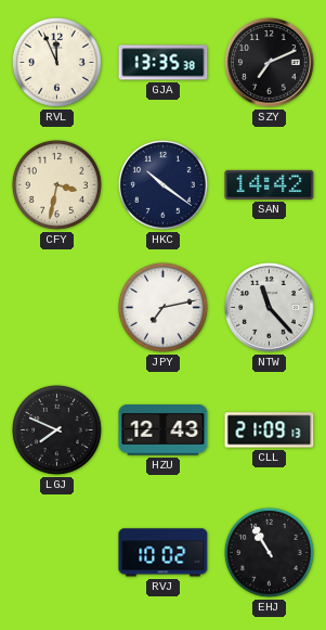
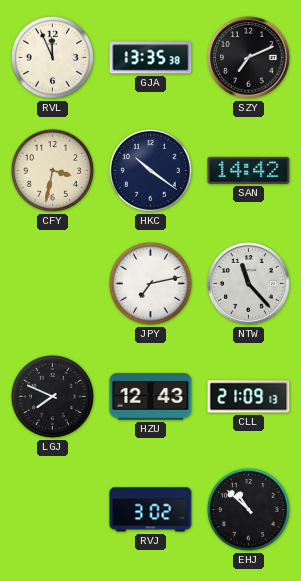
RVJ: 10:02 -> 3:02 (151, 510)
EHJ: 10:55 -> 10:52 (248, 509)
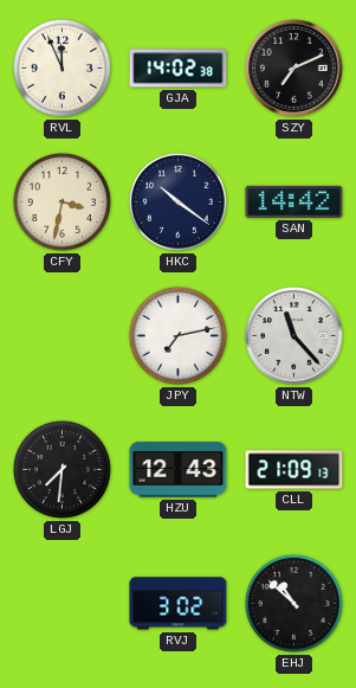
GJA: 13:35 -> 14:02 (179, 69)
LGJ: 7:49 -> 7:31 (62, 469)
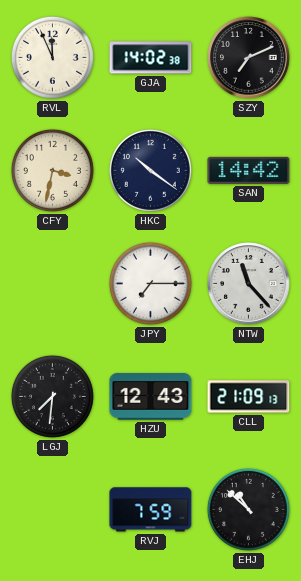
JPY: 7:13 -> 7:15 (150, 283)
RVJ: 3:02 -> 7:59 (151, 510)
